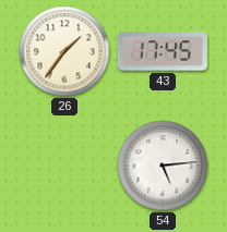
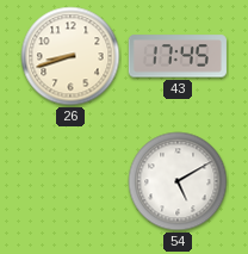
26: 1:36 -> 8:42 (70, 56)
54: 5:14 -> 5:10 (178, 181)
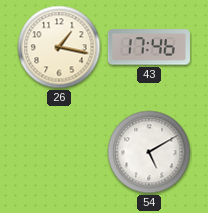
26: 8:42 -> 1:17 (59, 47)
43: 17:45 -> 17:46 (149, 47)
